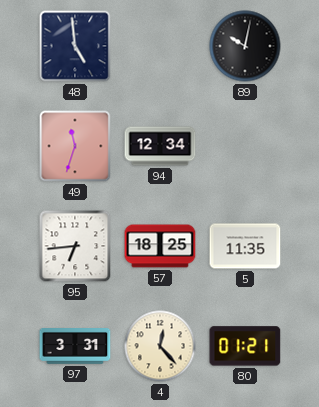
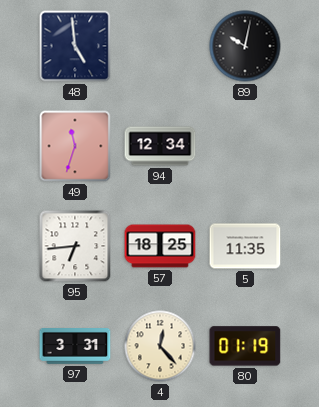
80: 01:21 -> 01:19 (245, 346)
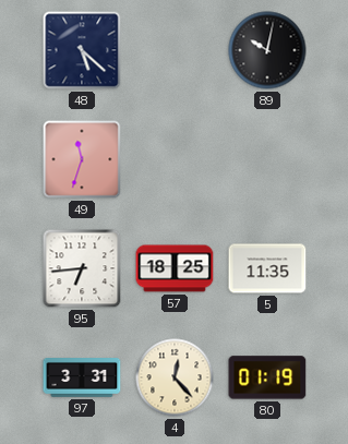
48: 4:59 -> 5:22 (82, 50)
94: 12:34 -> none (160, 146)
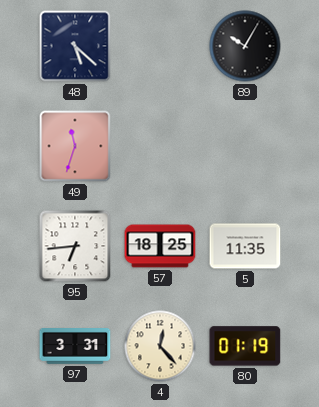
89: 10:02 -> 10:05 (245, 46)
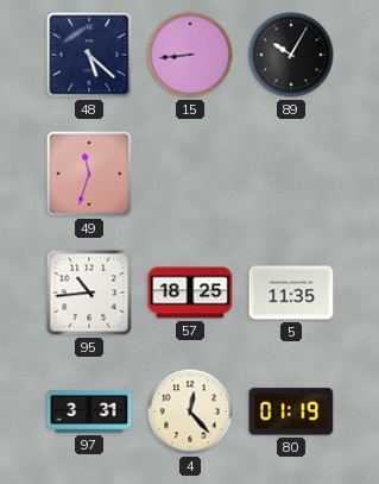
15: none -> 8:44 (190, 55)
95: 6:44 -> 10:44 (89, 293)
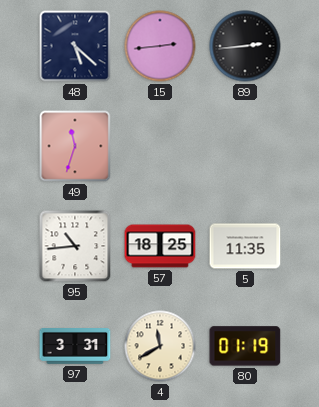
15: 8:44 -> 2:44 (160, 46)
89: 10:05 -> 2:44 (245, 46)
4: 12:23 -> 11:40 (160, 346)
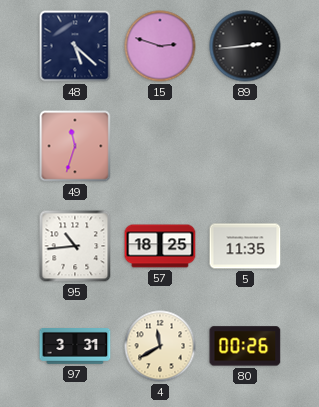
15: 2:44 -> 2:48 (160, 46)
80: 01:19 -> 00:26 (245, 346)
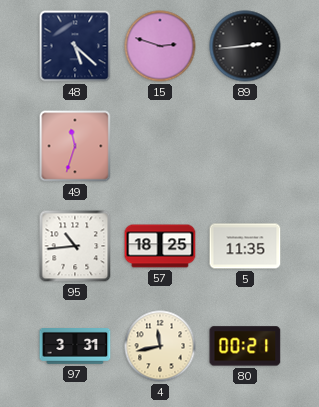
4: 11:40 -> 11:43 (160, 346)
80: 00:26 -> 00:21 (245, 346)
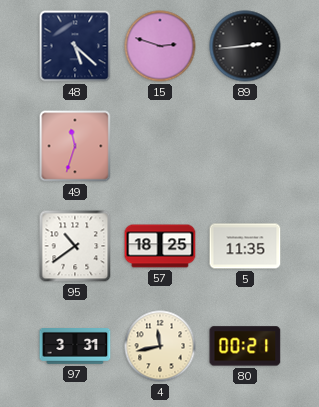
95: 10:44 -> 10:39 (75, 246)
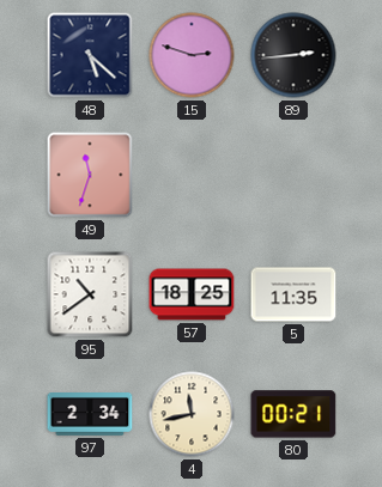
97: 3:31 -> 2:34 (90, 415)
